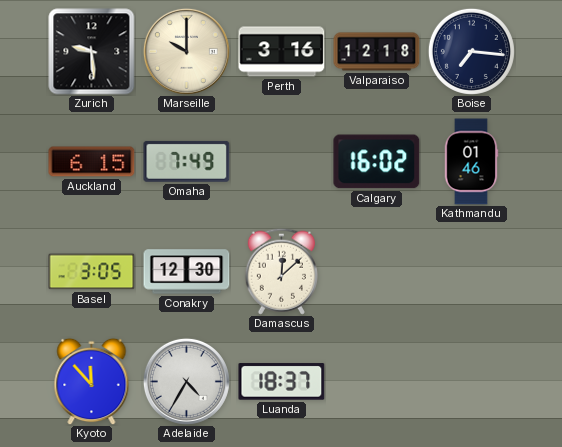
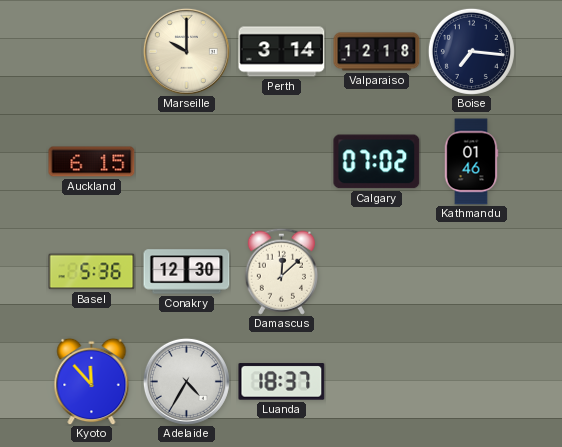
Zurich: 9:29 -> none (92, 52)
Perth: 3:16 -> 3:14 (282, 52)
Omaha: 7:49 -> none (187, 161)
Calgary: 16:02 -> 07:02 (377, 162)
Basel: 3:05 -> 5:36 (92, 272)
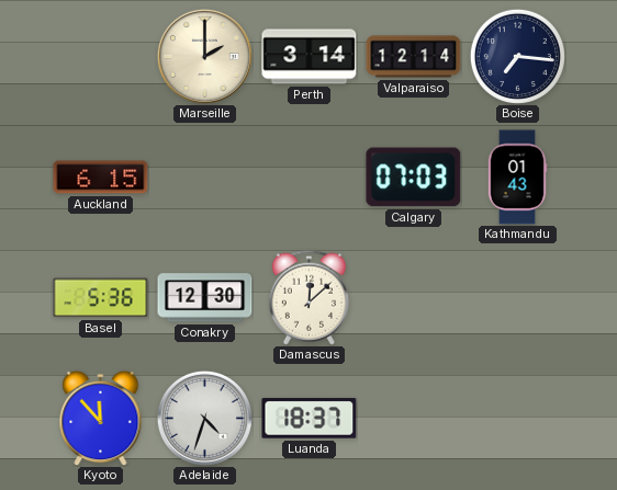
Marseille: 10:00 -> 2:00 (204, 56)
Valparaiso: 12:18 -> 12:14 (414, 57)
Calgary: 07:02 -> 07:03 (414, 178)
Kathmandu: 01:46 -> 01:43 (517, 178)
Adelaide: 4:35 -> 4:33 (204, 418)
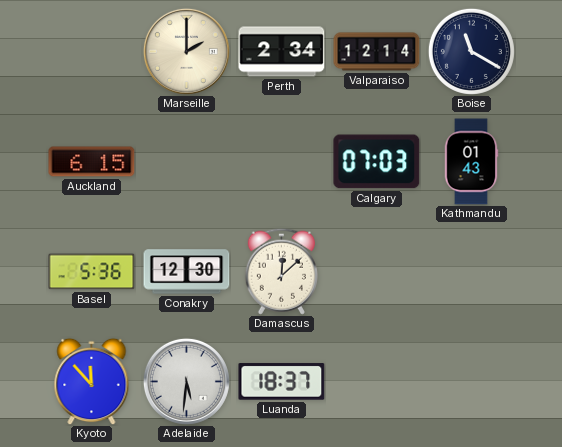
Perth: 3:14 -> 2:34 (282, 52)
Boise: 7:16 -> 11:20 (471, 51)
Adelaide: 4:33 -> 5:31 (186, 381)
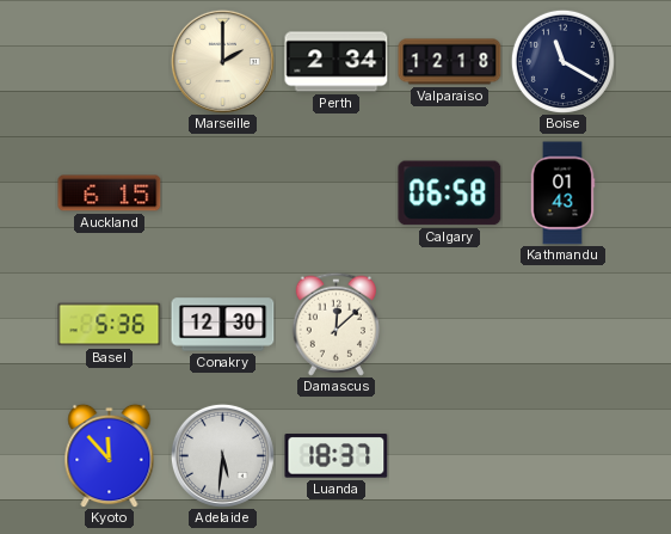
Valparaiso: 12:14 -> 12:18 (450, 62)
Calgary: 07:03 -> 06:58 (450, 194)
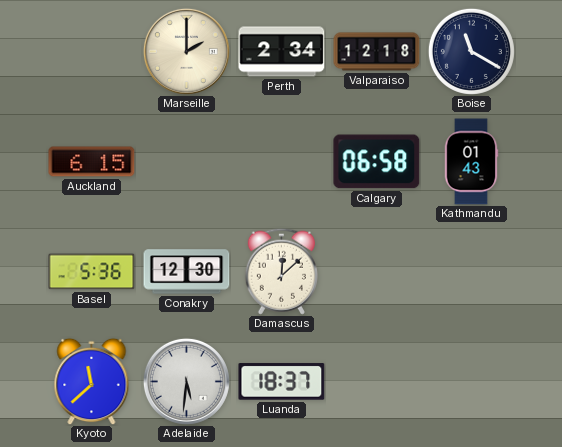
Kyoto: 11:53 -> 11:38 (92, 381)
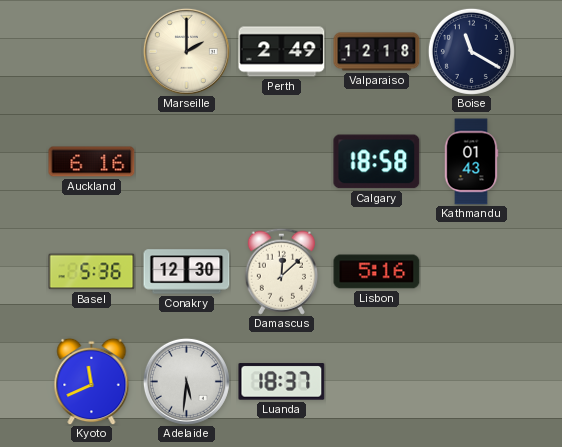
Perth: 2:34 -> 2:49 (282, 52)
Auckland: 6:15 -> 6:16 (92, 162)
Calgary: 06:58 -> 18:58 (377, 162)
Lisbon: none -> 5:16 (377, 272)
Kyoto: 11:38 -> 11:41 (92, 381)
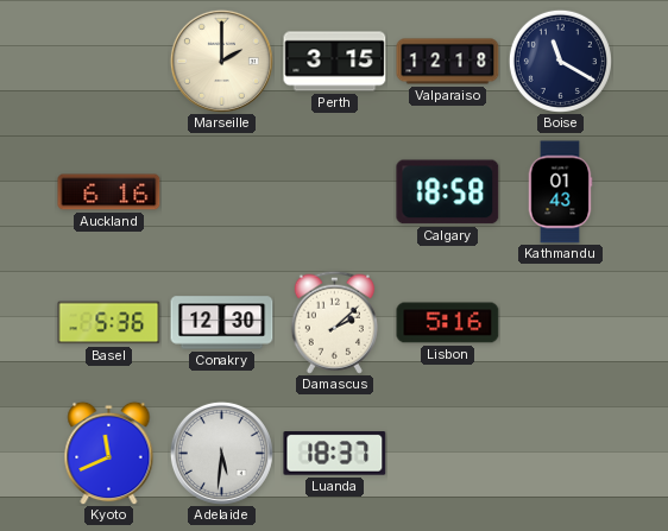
Perth: 2:49 -> 3:15 (335, 62)
Damascus: 12:08 -> 2:08 (334, 322)
